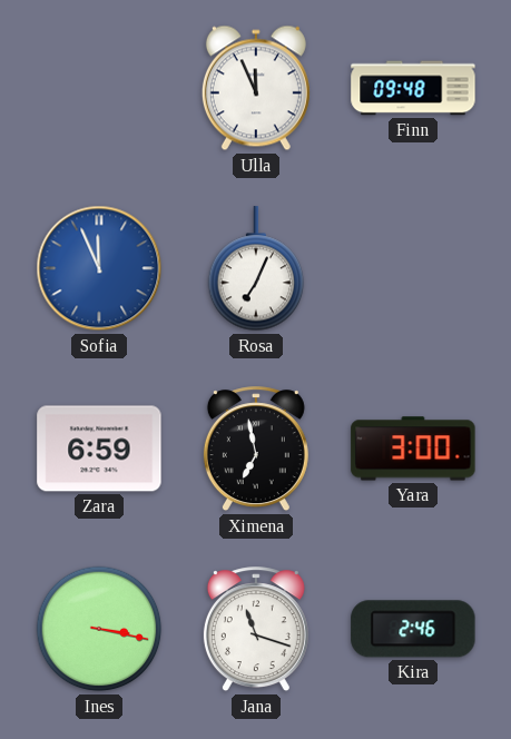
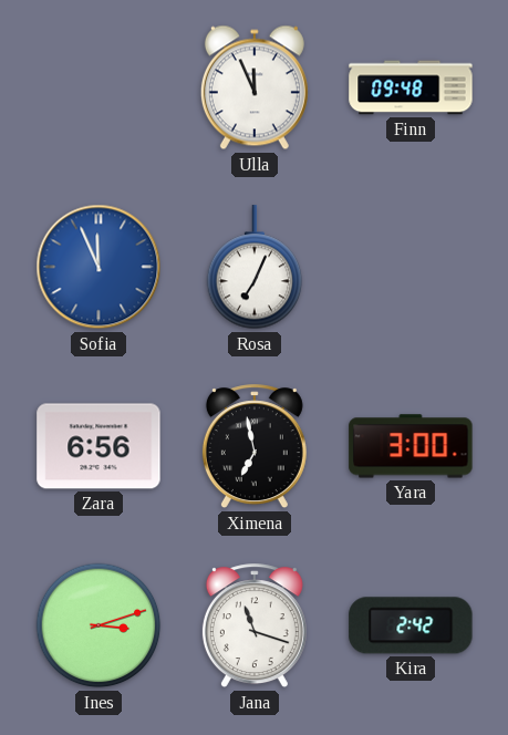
Zara: 6:59 -> 6:56 (99, 446)
Ines: 3:17 -> 3:12 (99, 625)
Kira: 2:46 -> 2:42 (411, 625)
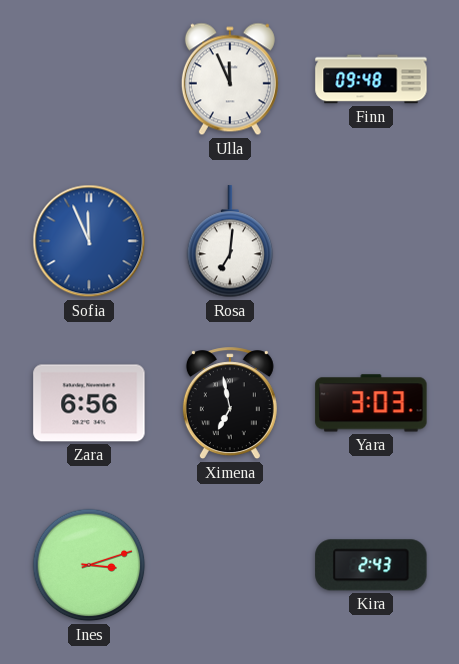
Rosa: 7:04 -> 7:01 (230, 242)
Yara: 3:00 -> 3:03 (371, 403)
Jana: 11:18 -> none (255, 627)
Kira: 2:42 -> 2:43 (371, 565)
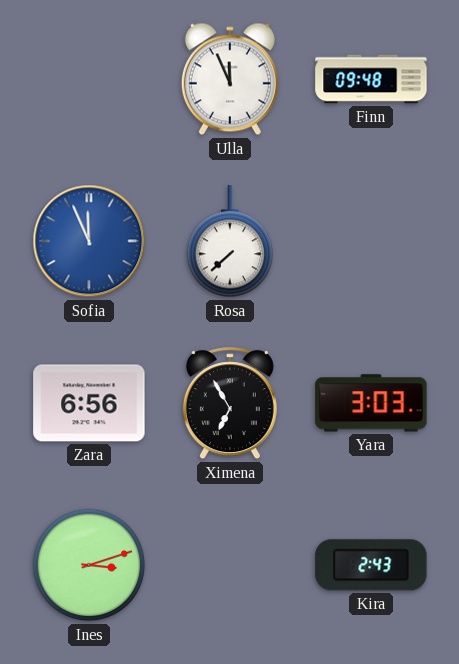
Rosa: 7:01 -> 7:38 (230, 242)
Ximena: 6:58 -> 6:55 (230, 404)
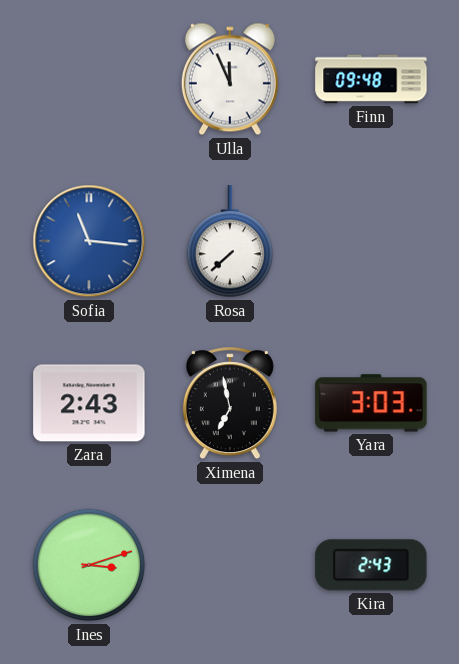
Sofia: 11:56 -> 11:16 (89, 241)
Zara: 6:56 -> 2:43 (89, 403)
Ximena: 6:55 -> 6:58 (230, 404)
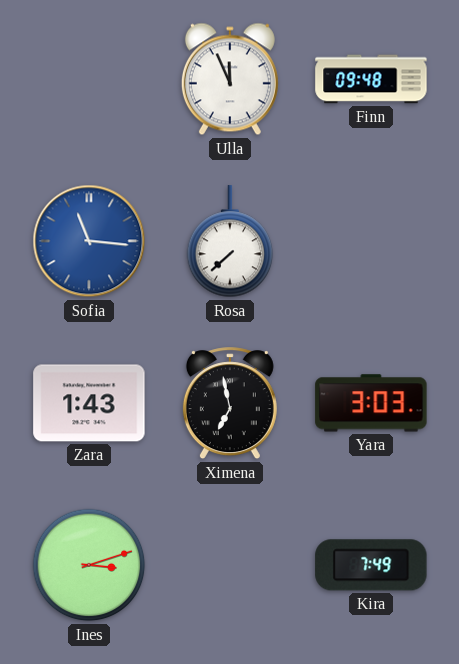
Zara: 2:43 -> 1:43 (89, 403)
Kira: 2:43 -> 7:49 (371, 565)
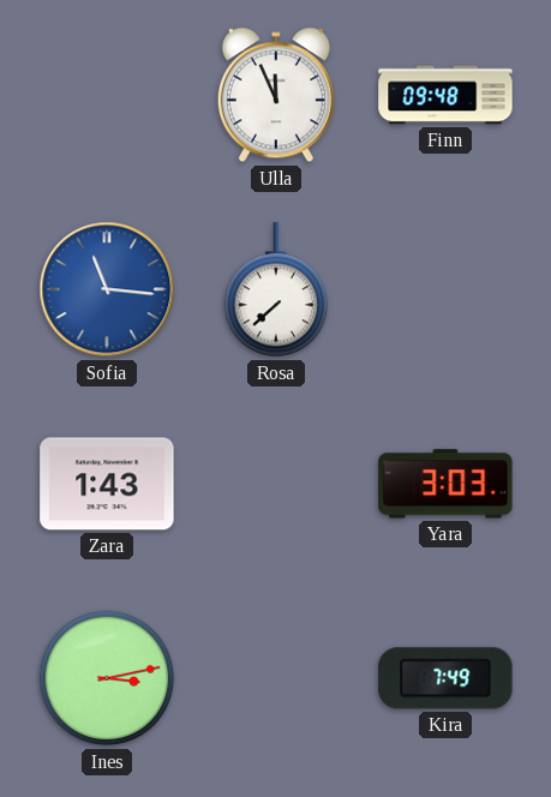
Ximena: 6:58 -> none (230, 404)
Ines: 3:12 -> 3:13 (107, 678)
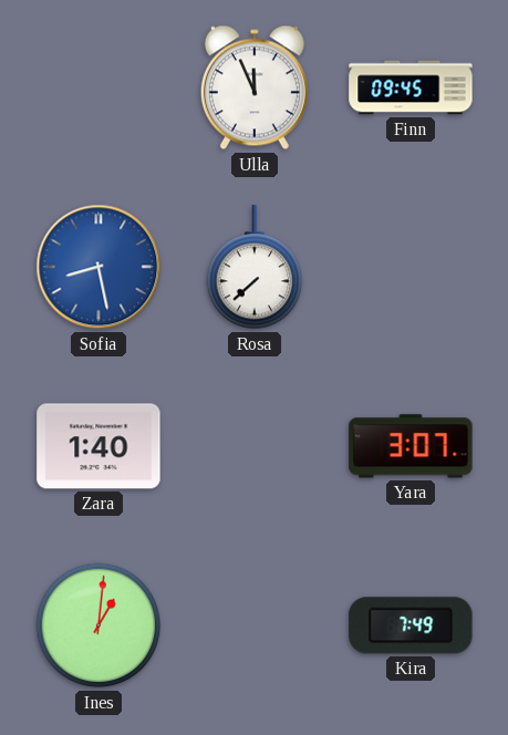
Finn: 09:48 -> 09:45 (411, 87)
Sofia: 11:16 -> 8:28 (99, 267)
Zara: 1:43 -> 1:40 (99, 446)
Yara: 3:03 -> 3:07 (411, 446)
Ines: 3:13 -> 1:01 (99, 625)
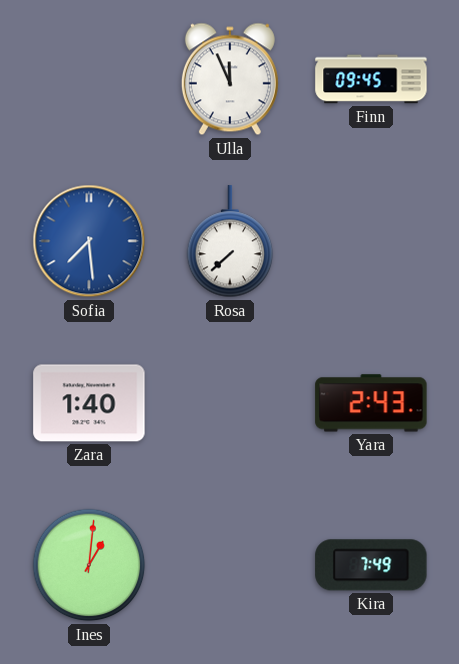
Sofia: 8:28 -> 7:29 (89, 241)
Yara: 3:07 -> 2:43 (371, 403)
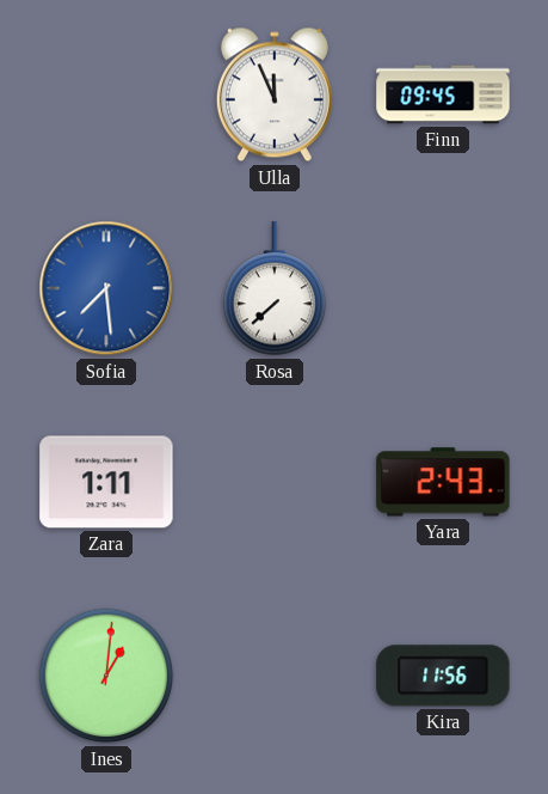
Zara: 1:40 -> 1:11 (106, 482)
Kira: 7:49 -> 11:56 (443, 676)
